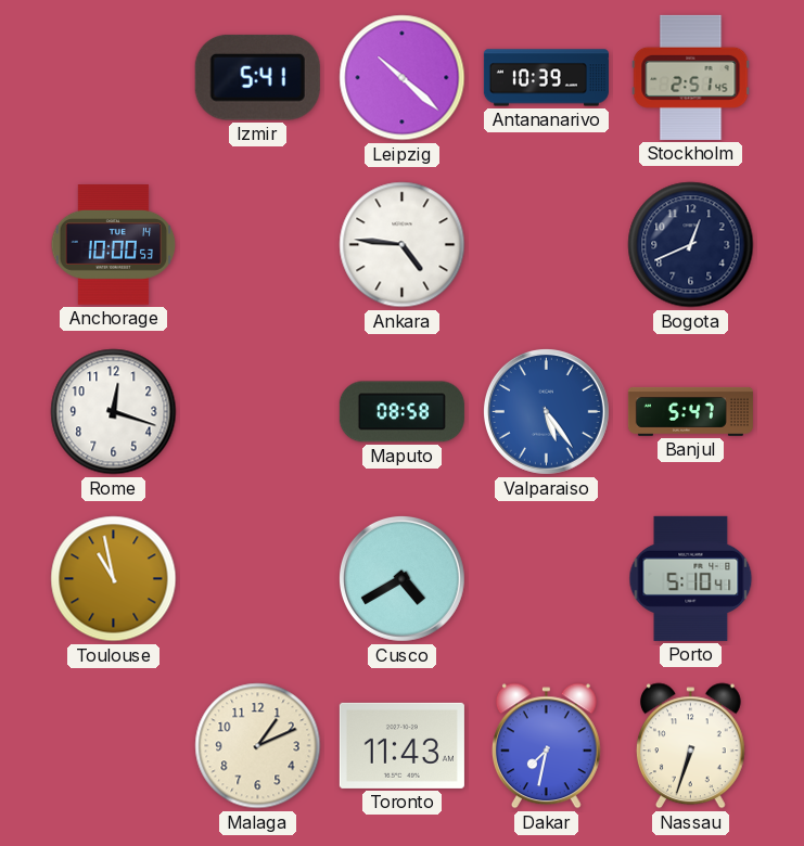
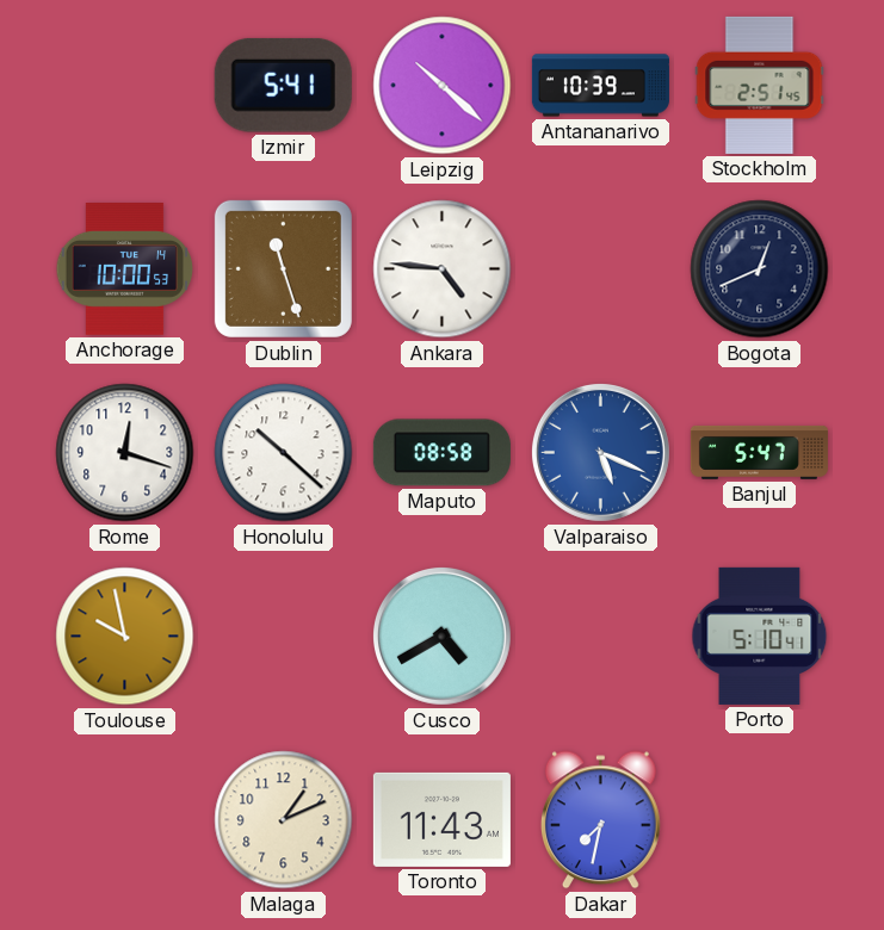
Dublin: none -> 11:27 (283, 268)
Honolulu: none -> 10:22 (284, 453)
Valparaiso: 5:24 -> 5:19 (600, 452)
Toulouse: 10:58 -> 9:58 (125, 637)
Nassau: 6:33 -> none (690, 746)
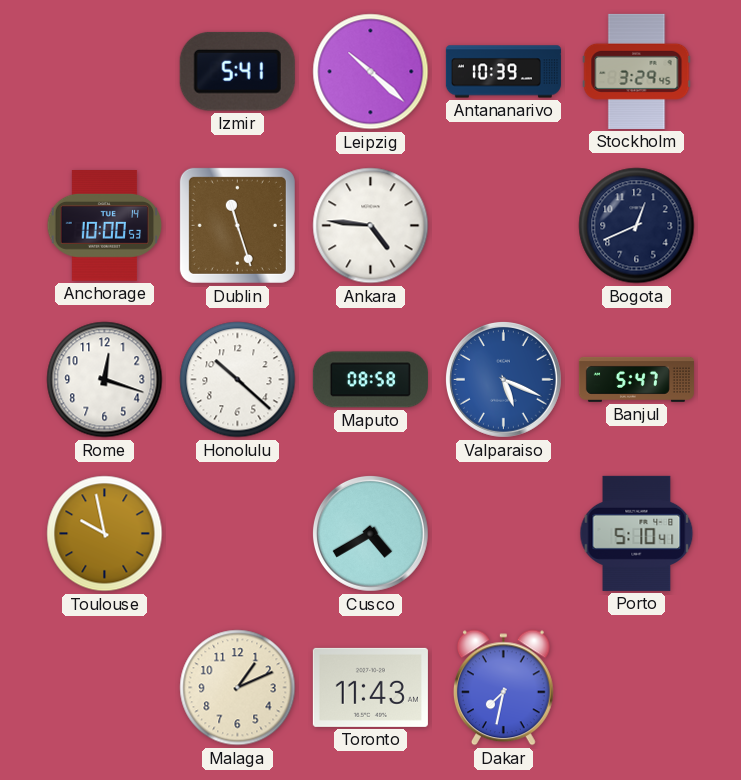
Stockholm: 2:51 -> 3:29 (637, 71)
